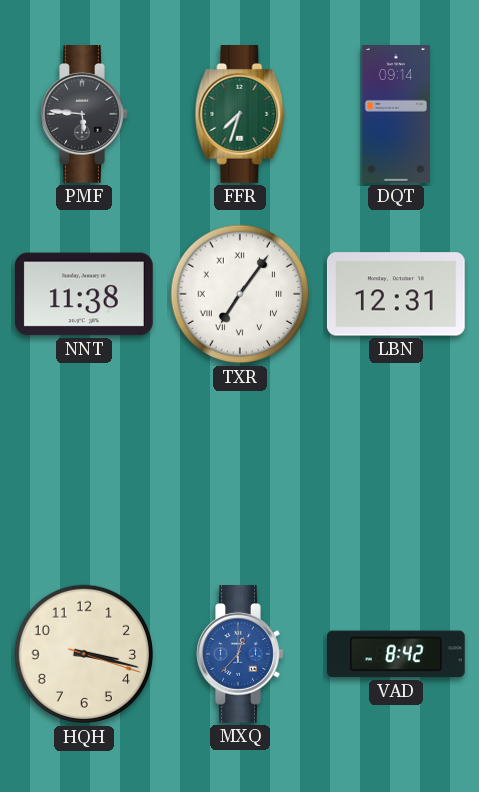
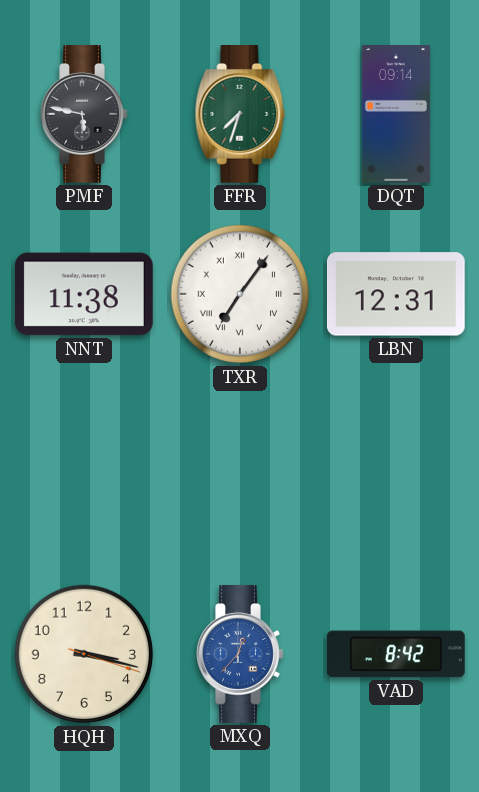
PMF: 5:46 -> 5:47 (84, 115)
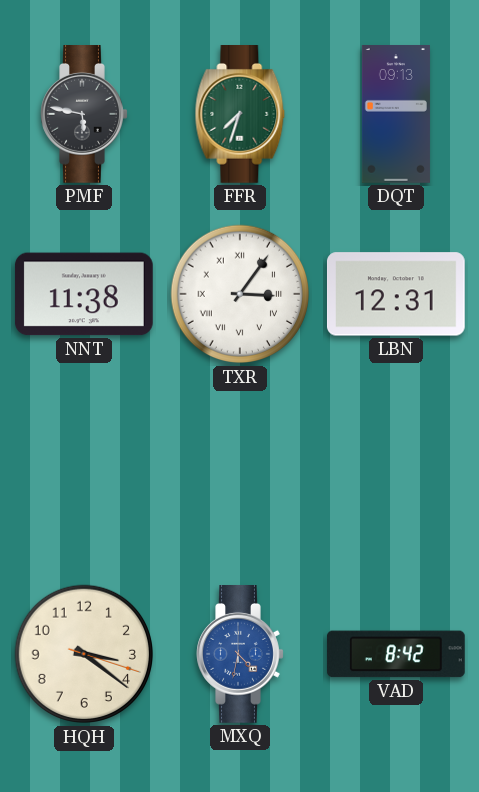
DQT: 09:14 -> 09:13 (396, 115)
TXR: 7:06 -> 3:06 (240, 294)
HQH: 3:17 -> 3:21 (84, 654)
MXQ: 12:37 -> 4:32 (240, 655)
